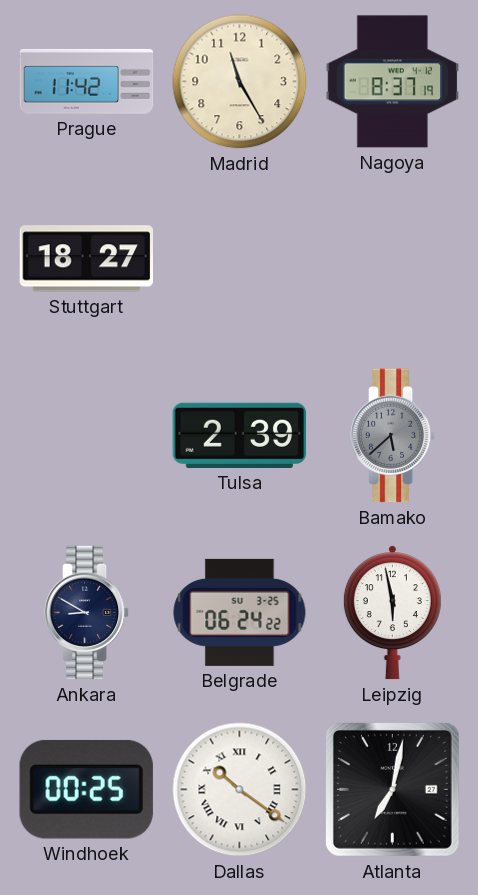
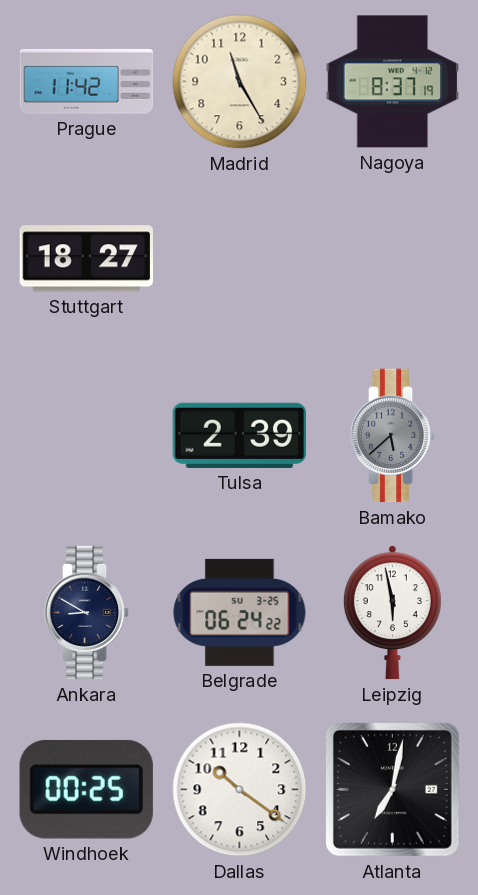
Dallas numerals: Roman -> Arabic (240, 790)
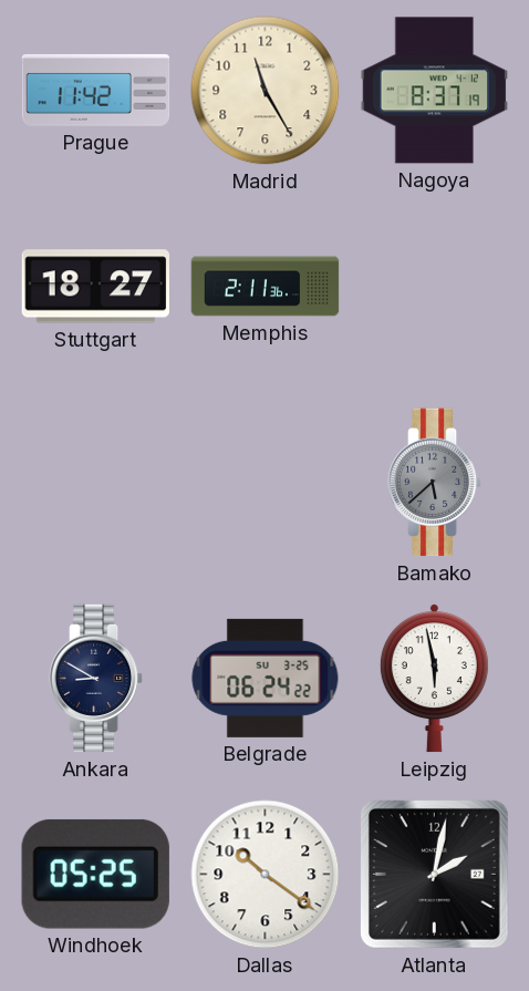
Memphis: none -> 2:11 (266, 287)
Tulsa: 2:39 -> none (240, 435)
Windhoek: 00:25 -> 05:25 (95, 874)
Atlanta: 7:02 -> 2:02 (434, 874)
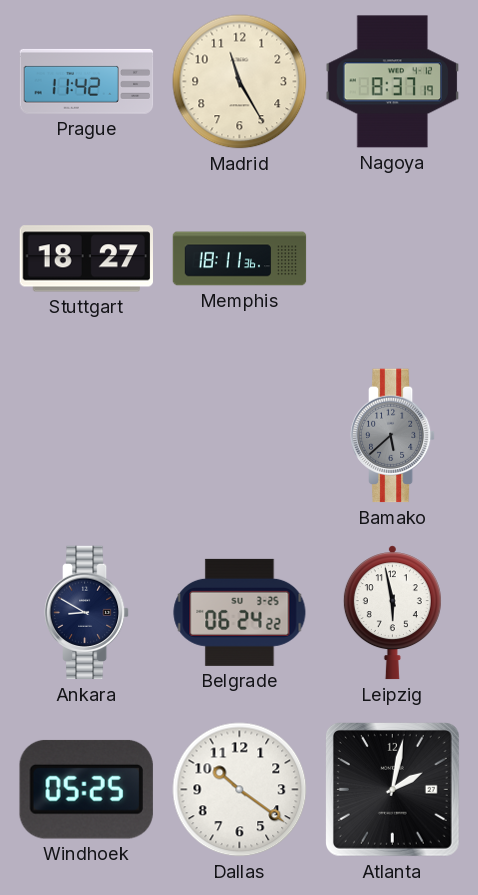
Memphis: 2:11 -> 18:11 (240, 259)
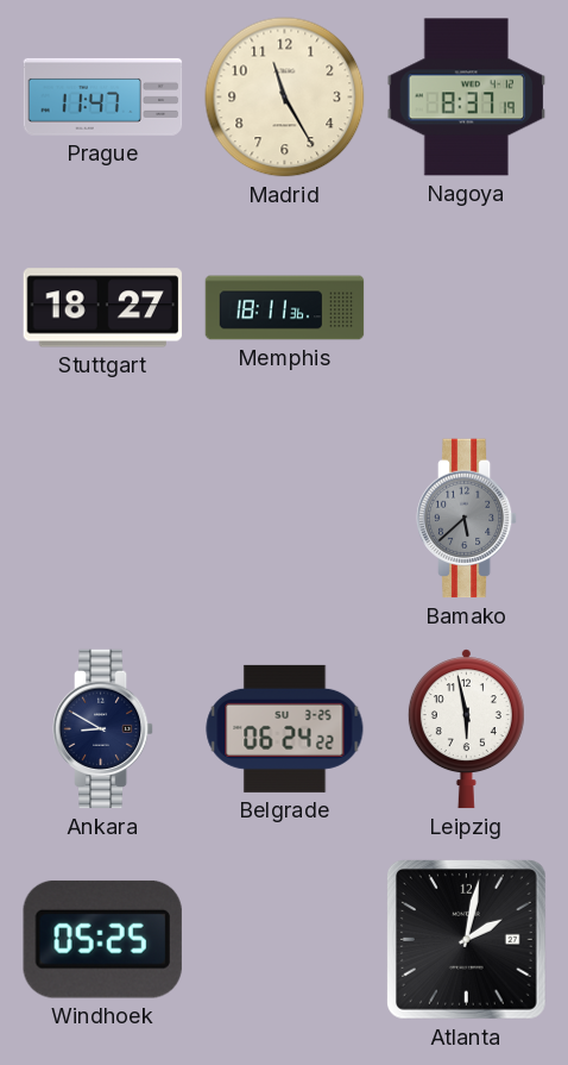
Prague: 11:42 -> 11:47 (103, 96)
Dallas: 10:21 -> none (240, 790)
